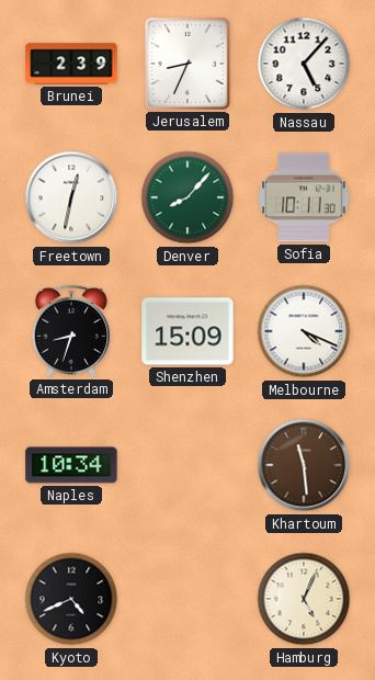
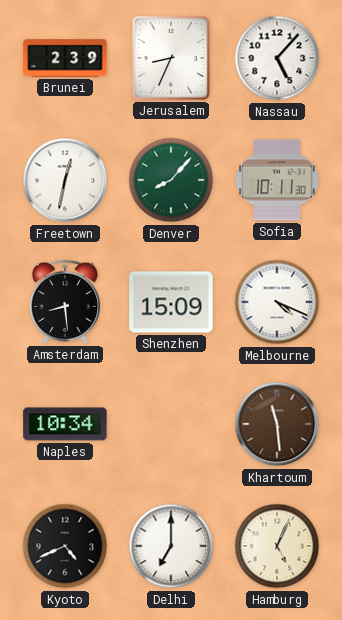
Amsterdam: 8:33 -> 8:29 (64, 302)
Delhi: none -> 7:00 (171, 546)
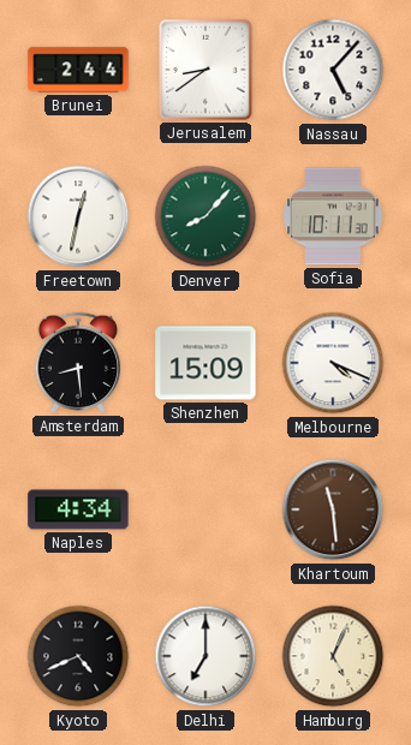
Brunei: 2:39 -> 2:44 (78, 70)
Jerusalem: 8:34 -> 8:39 (205, 70)
Naples: 10:34 -> 4:34 (78, 509)
